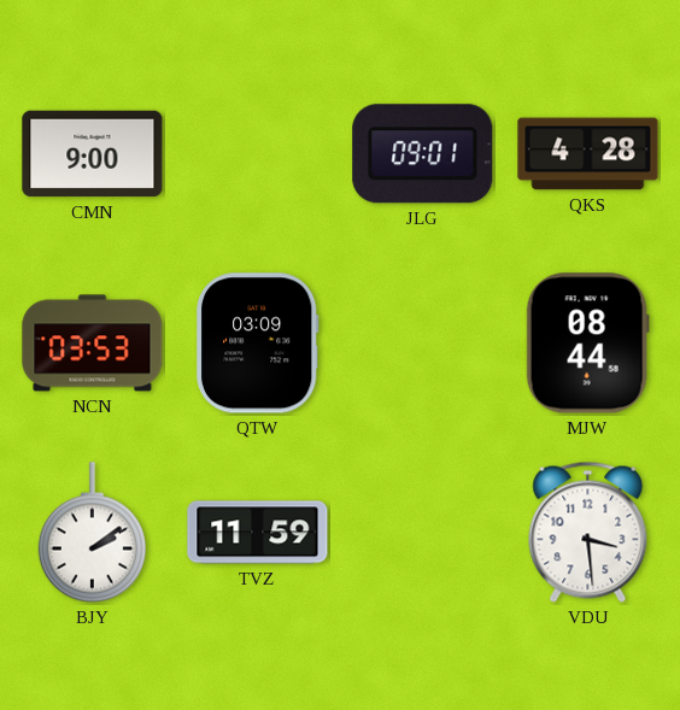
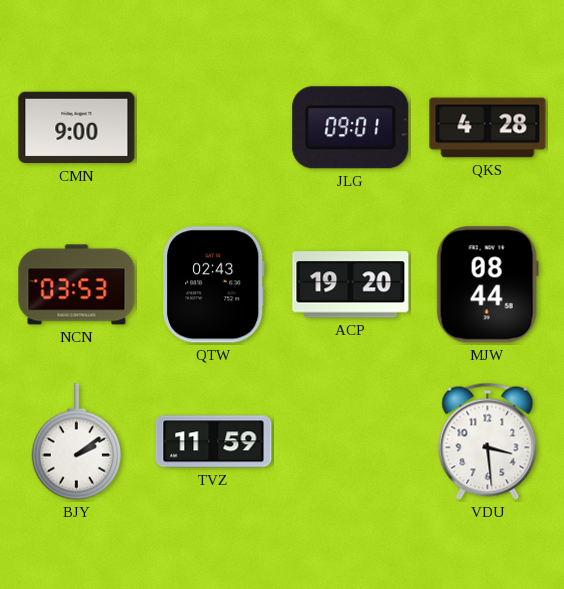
QTW: 03:09 -> 02:43 (213, 285)
ACP: none -> 19:20 (351, 285)
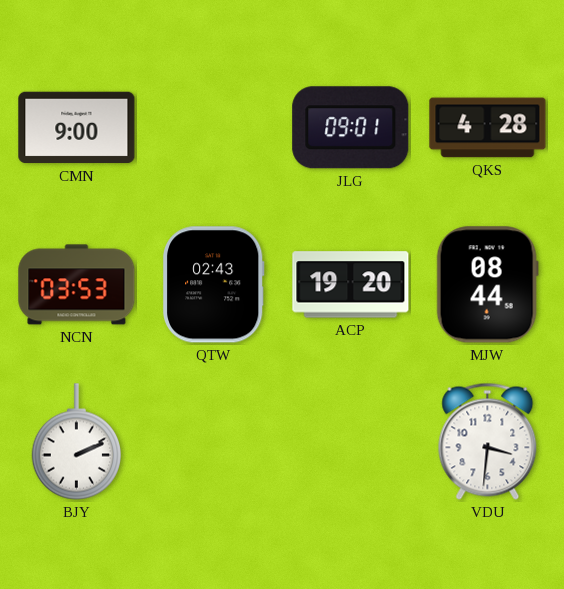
BJY: 2:09 -> 2:11 (76, 442)
TVZ: 11:59 -> none (214, 442)
VDU: 3:29 -> 3:31 (488, 441)
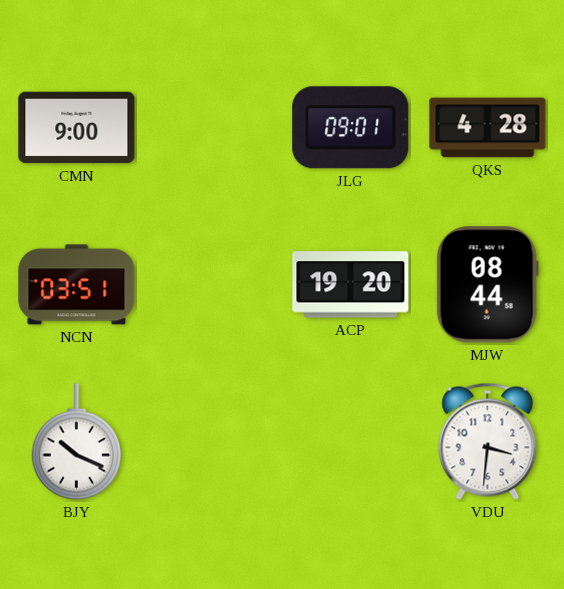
NCN: 03:53 -> 03:51 (77, 285)
QTW: 02:43 -> none (213, 285)
BJY: 2:11 -> 10:19 (76, 442)
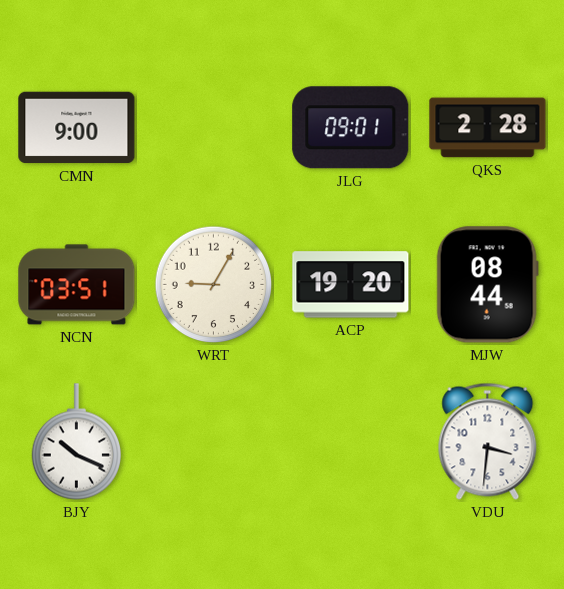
QKS: 4:28 -> 2:28 (488, 128)
WRT: none -> 9:05 (214, 285)
